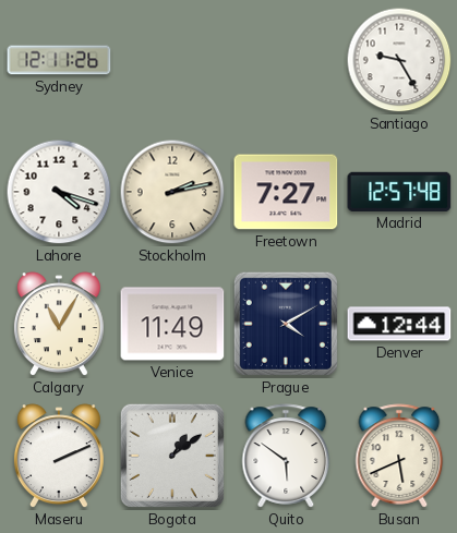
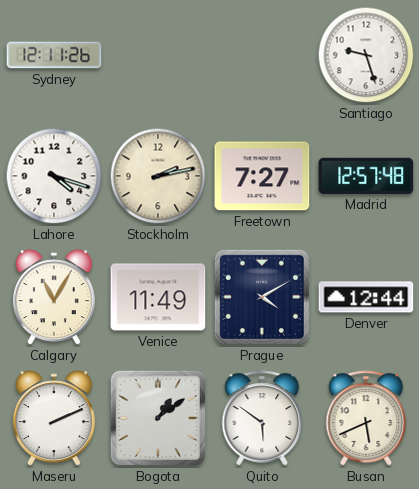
Santiago: 9:25 -> 9:27 (366, 55)
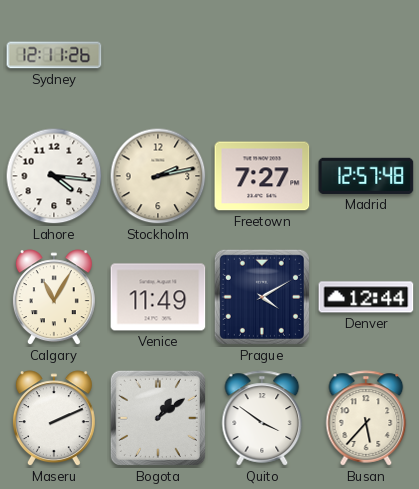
Santiago: 9:27 -> none (366, 55)
Lahore: 4:18 -> 4:16 (54, 176)
Quito: 5:51 -> 3:51 (262, 418)
Busan: 5:41 -> 5:37 (366, 418)
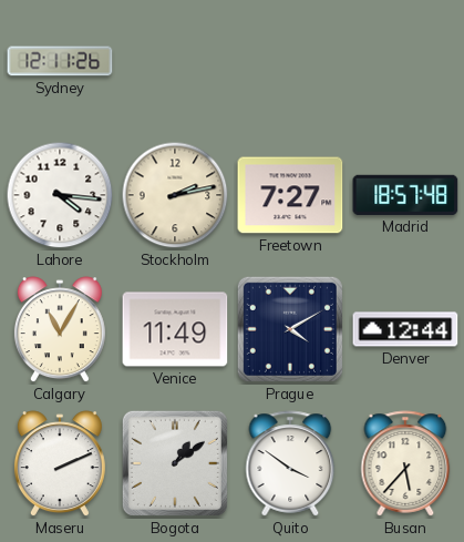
Madrid: 12:57 -> 18:57 (405, 195)
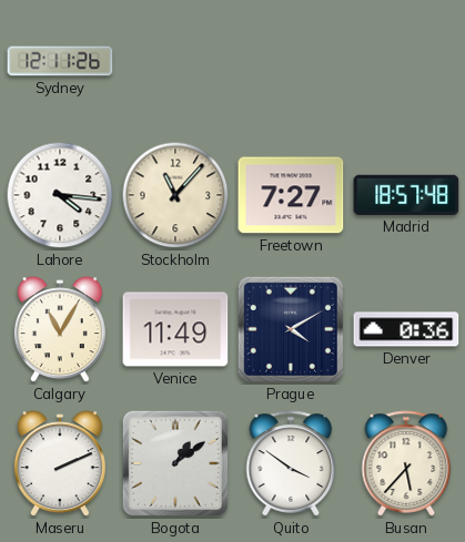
Stockholm: 2:13 -> 11:07 (175, 195)
Denver: 12:44 -> 0:36 (406, 329)
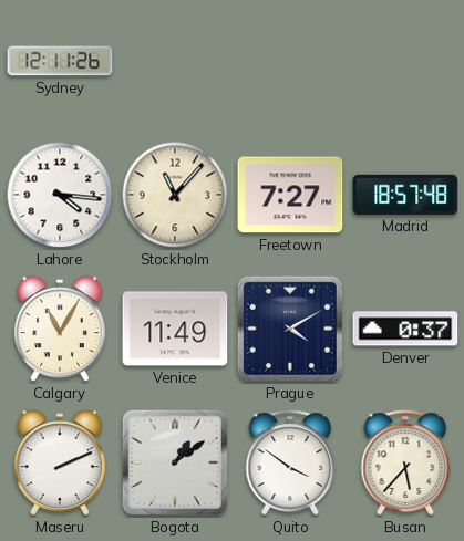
Denver: 0:36 -> 0:37 (405, 329)
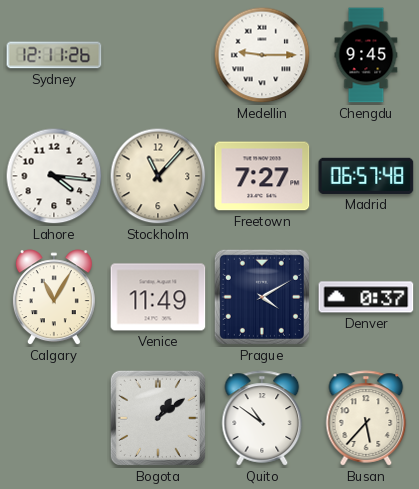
Medellin: none -> 9:15 (262, 55)
Chengdu: none -> 9:45 (366, 55)
Madrid: 18:57 -> 06:57 (366, 176)
Maseru: 2:11 -> none (60, 464)
Quito: 3:51 -> 10:51 (262, 418)
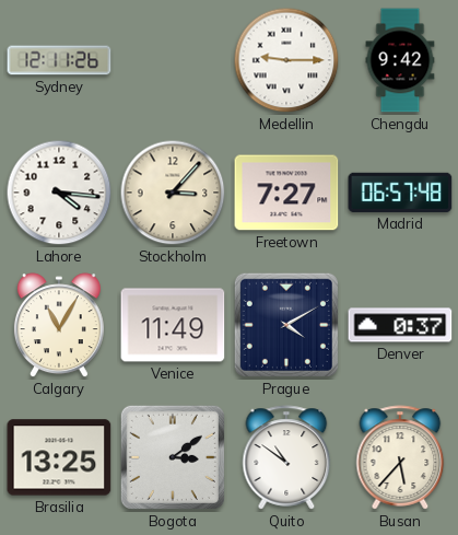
Chengdu: 9:45 -> 9:42 (400, 60)
Stockholm: 11:07 -> 3:07 (173, 193)
Brasilia: none -> 13:25 (59, 457)
Bogota: 1:09 -> 3:09 (173, 457)
